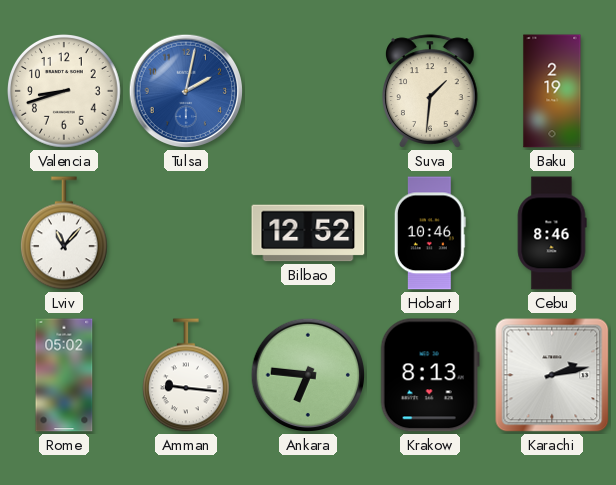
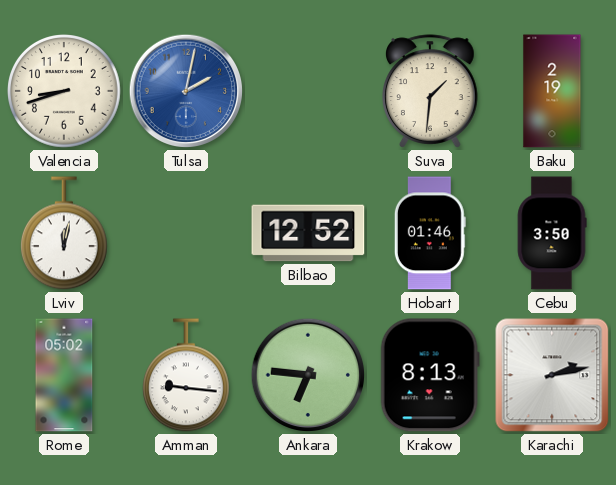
Lviv: 11:07 -> 12:02 (64, 233)
Hobart: 10:46 -> 01:46 (430, 233)
Cebu: 8:46 -> 3:50 (552, 233)
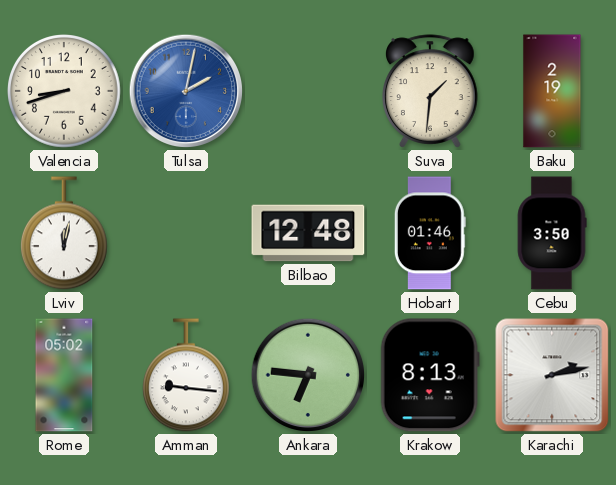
Bilbao: 12:52 -> 12:48 (308, 233)
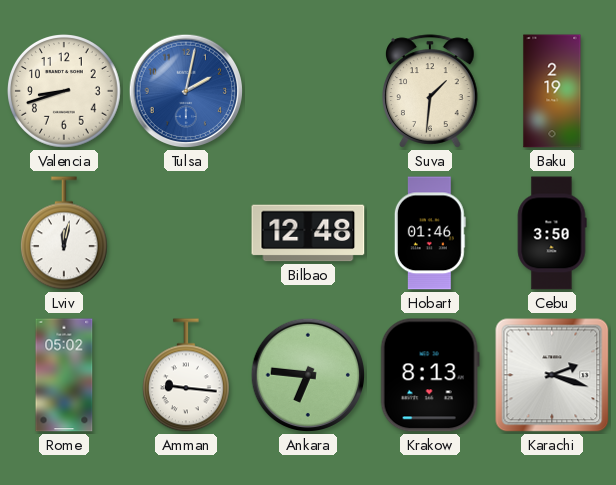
Karachi: 2:13 -> 2:18 (552, 375)
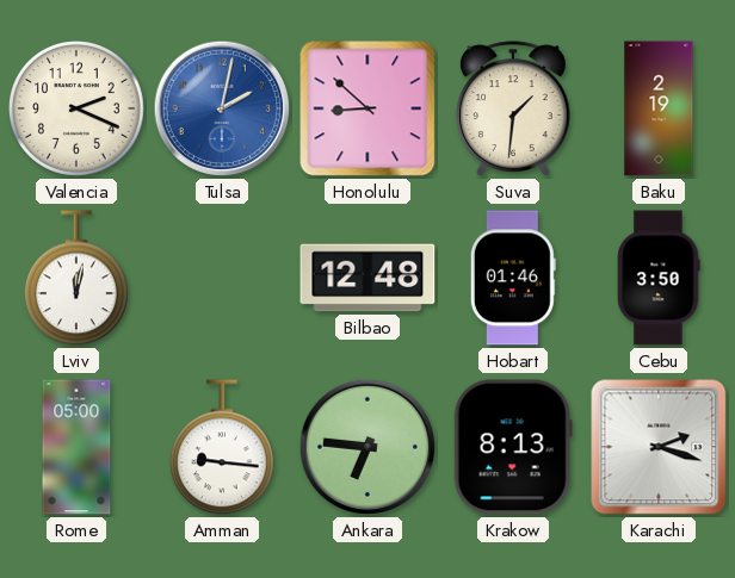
Valencia: 8:42 -> 2:19 (78, 110)
Honolulu: none -> 8:52 (367, 108)
Rome: 05:02 -> 05:00 (76, 447)
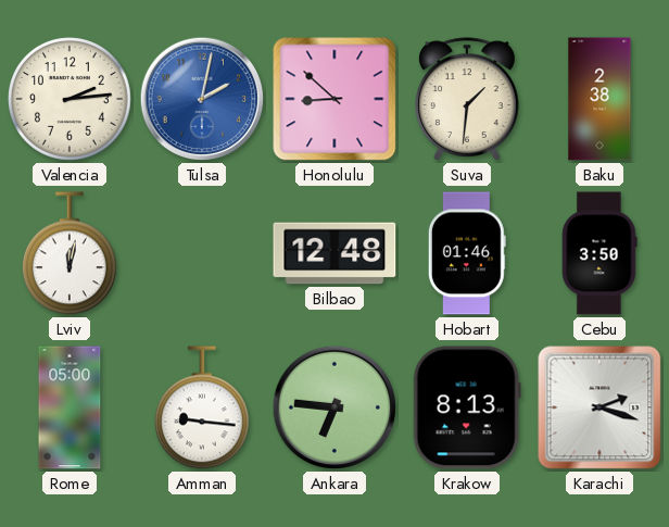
Valencia: 2:19 -> 2:14 (71, 100)
Baku: 2:19 -> 2:38 (599, 99)
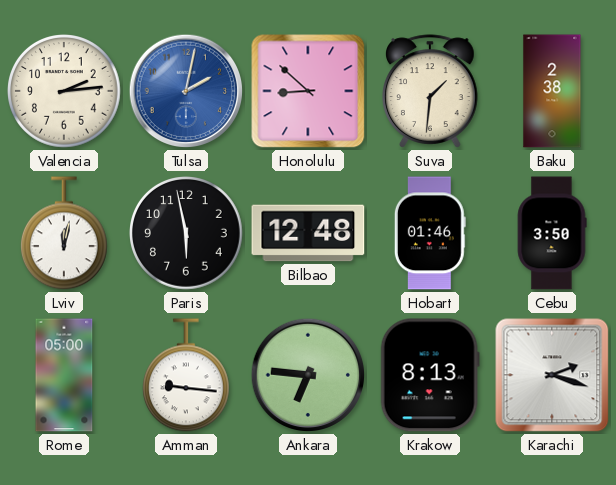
Paris: none -> 5:58 (187, 234)
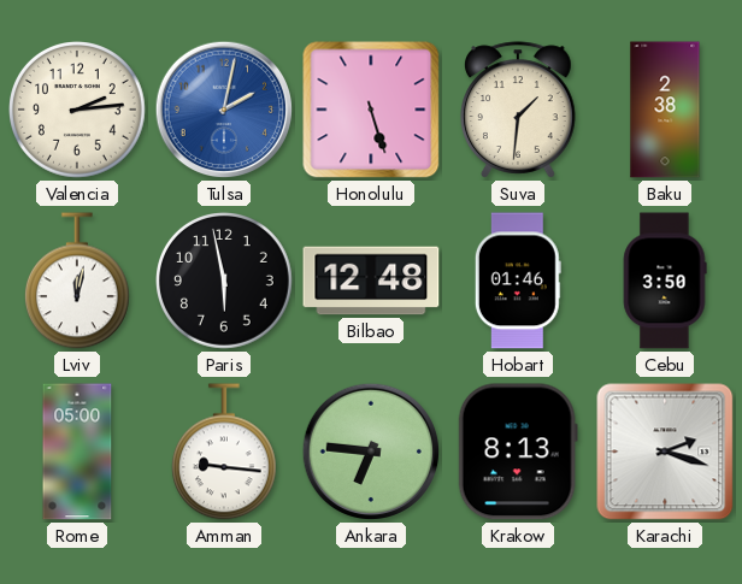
Honolulu: 8:52 -> 5:27 (371, 110)
